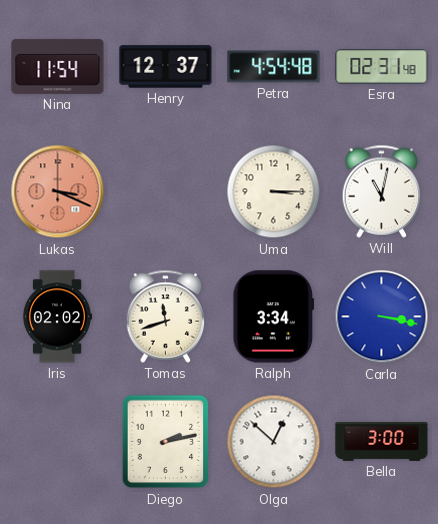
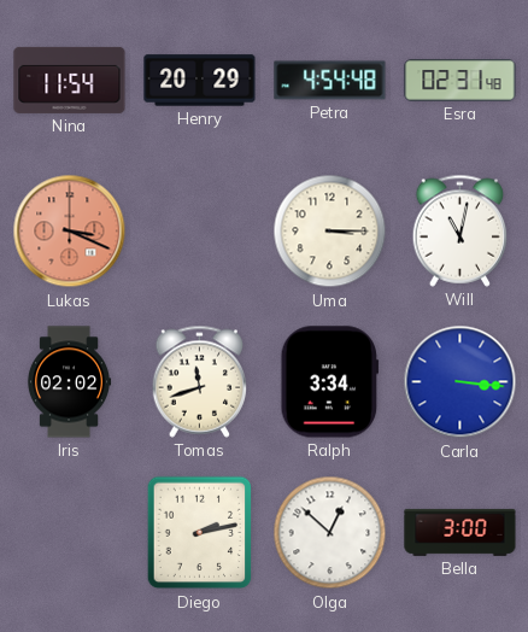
Henry: 12:37 -> 20:29 (200, 81)
Carla: 3:17 -> 3:16 (460, 382)
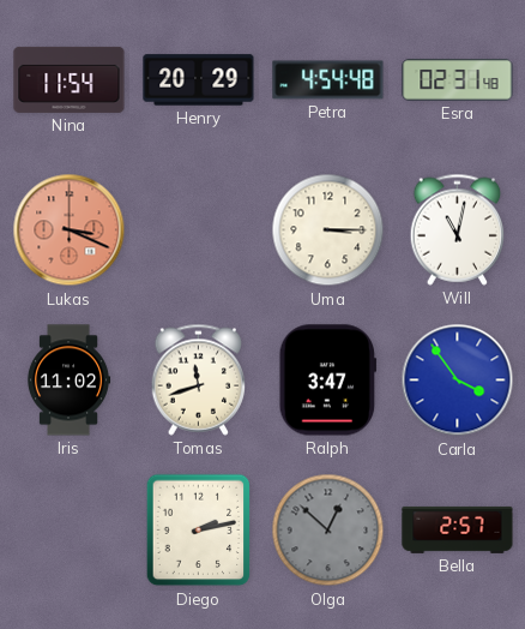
Iris: 02:02 -> 11:02 (68, 381)
Ralph: 3:34 -> 3:47 (327, 381)
Carla: 3:16 -> 3:54 (458, 381)
Olga dial: white -> grey (328, 531)
Bella: 3:00 -> 2:57 (458, 529)
